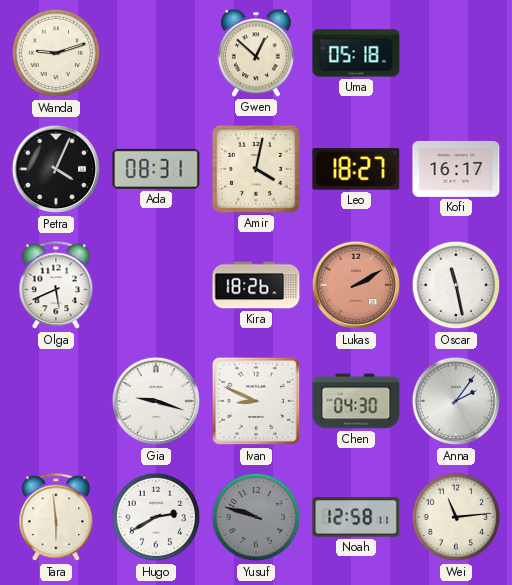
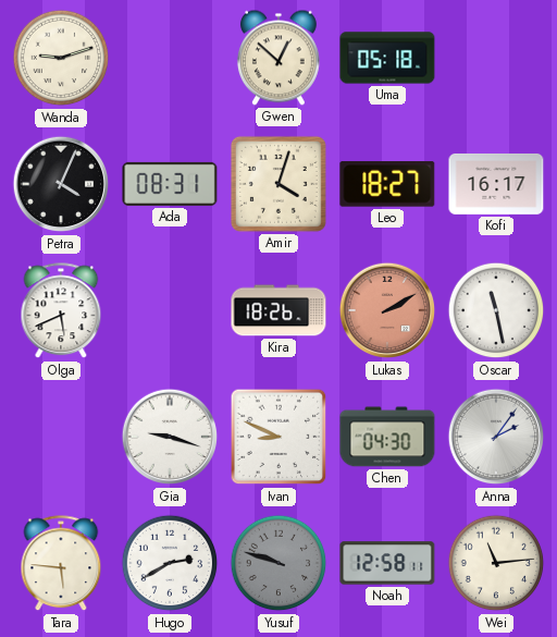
Amir: 4:02 -> 4:03 (278, 184)
Tara: 5:59 -> 5:46 (61, 564)
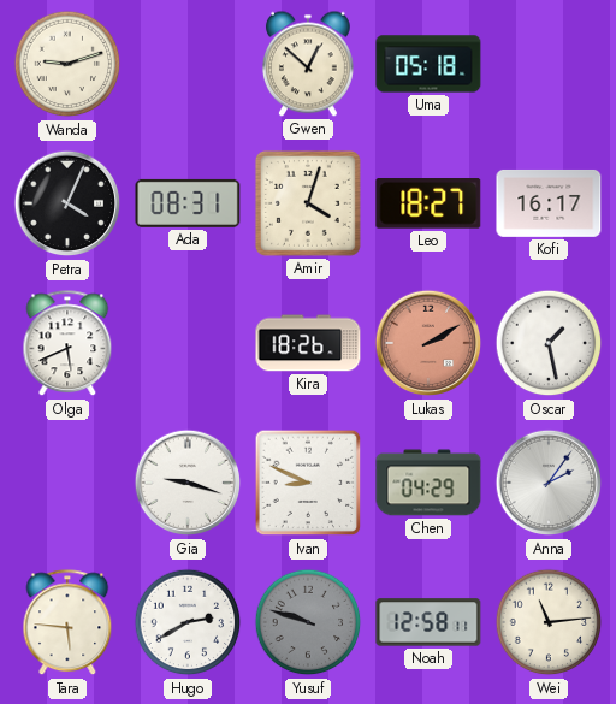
Oscar: 11:28 -> 1:28 (549, 343)
Chen: 04:30 -> 04:29 (428, 483)
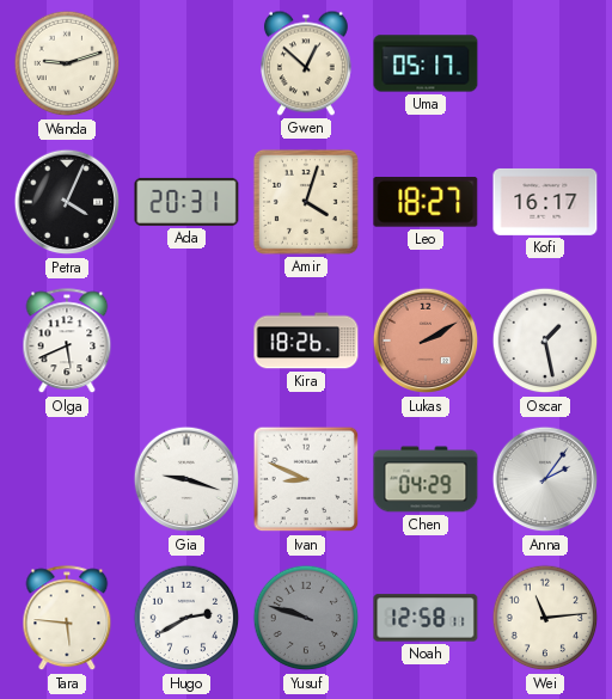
Uma: 05:18 -> 05:17 (426, 63)
Ada: 08:31 -> 20:31 (186, 202)
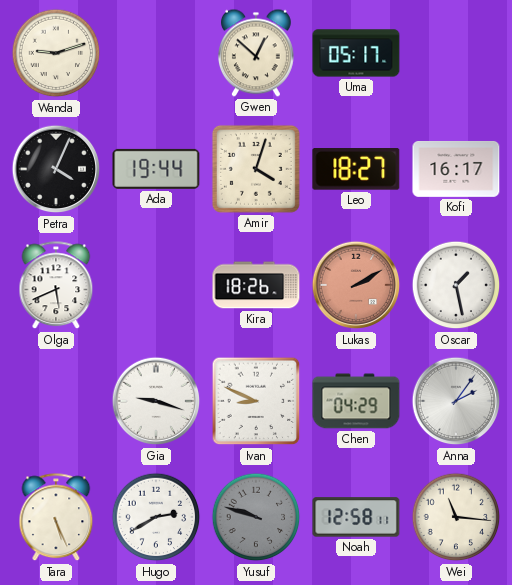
Ada: 20:31 -> 19:44 (156, 169)
Tara: 5:46 -> 5:26 (56, 518)
Wei: 11:14 -> 11:16 (456, 517)
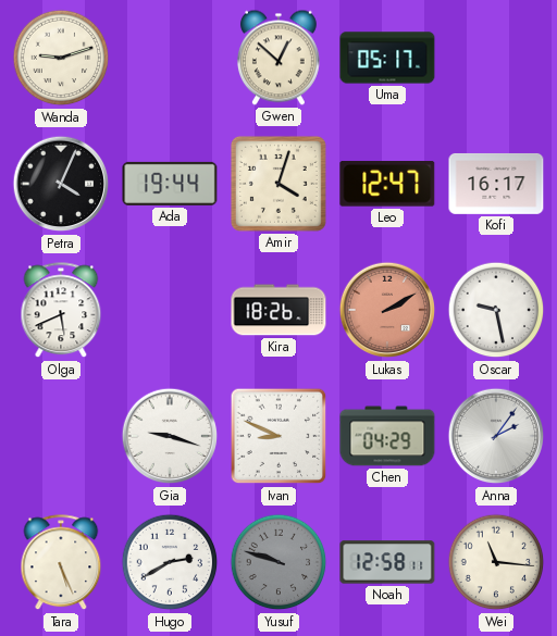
Leo: 18:27 -> 12:47 (387, 185)
Oscar: 1:28 -> 9:28 (496, 310)
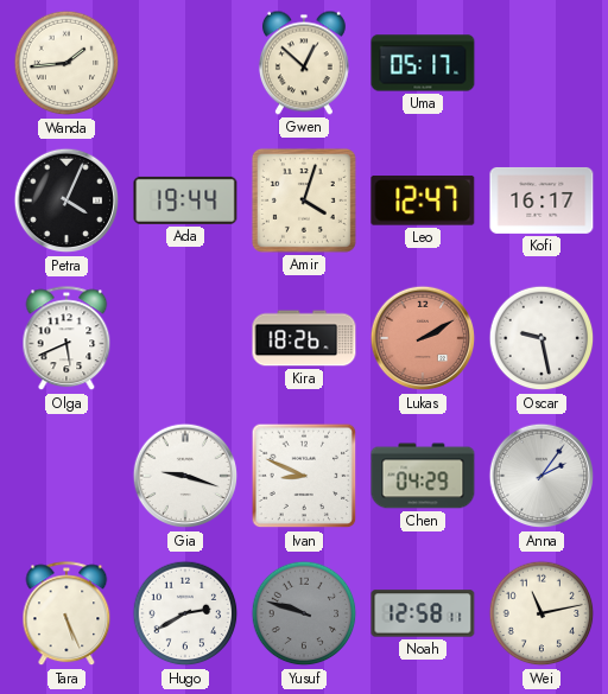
Wanda: 9:12 -> 1:44 (66, 63)
Wei: 11:16 -> 11:13 (541, 613)
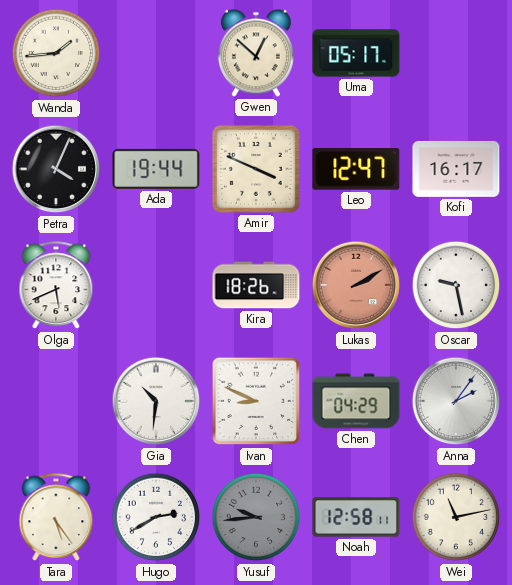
Amir: 4:03 -> 3:49 (256, 169)
Gia: 9:18 -> 10:31 (156, 401)
Tara: 5:26 -> 5:24 (56, 518)
Yusuf: 9:48 -> 9:44 (256, 517)
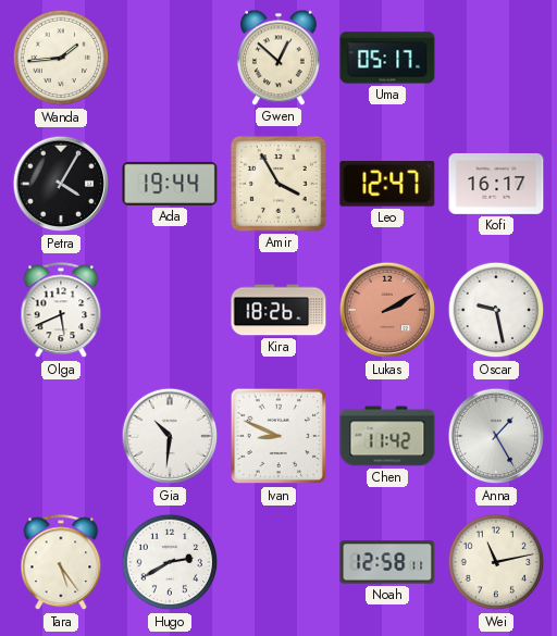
Petra: 4:04 -> 4:05 (61, 184)
Amir: 3:49 -> 3:55 (278, 184)
Chen: 04:29 -> 11:42 (387, 436)
Anna: 2:06 -> 1:25 (496, 436)
Yusuf: 9:44 -> none (256, 517)
